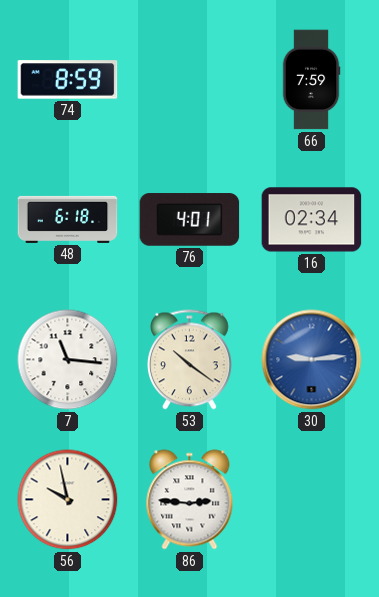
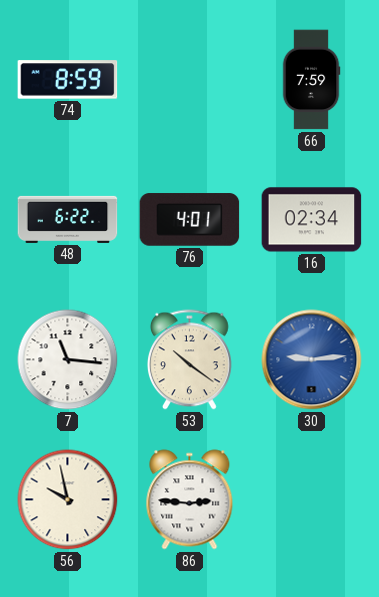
48: 6:18 -> 6:22 (68, 219)
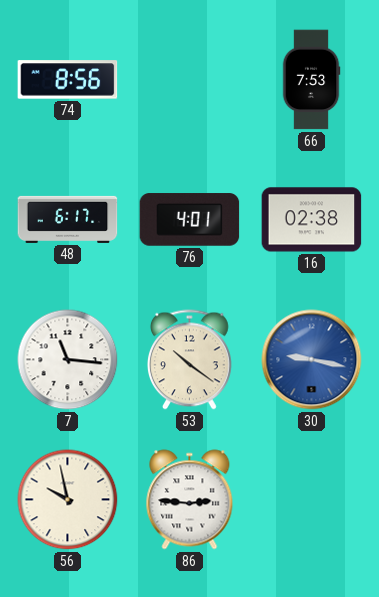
74: 8:59 -> 8:56 (68, 80)
66: 7:59 -> 7:53 (311, 80)
48: 6:22 -> 6:17 (68, 219)
16: 02:34 -> 02:38 (312, 220)
30: 9:14 -> 9:17 (312, 360)
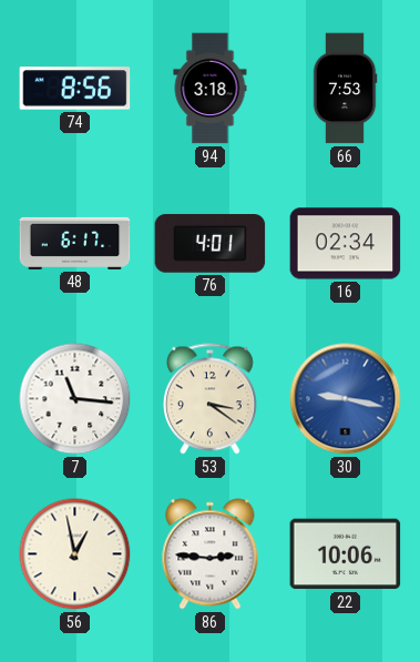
94: none -> 3:18 (211, 89)
16: 02:38 -> 02:34 (346, 244)
53: 10:21 -> 3:21 (211, 399)
56: 9:58 -> 12:58 (75, 554)
22: none -> 10:06 (346, 554)
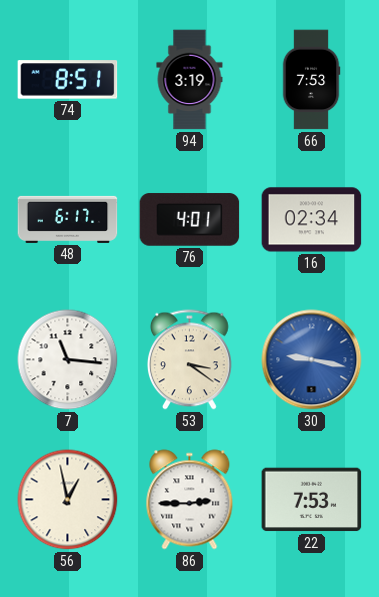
74: 8:56 -> 8:51 (68, 80)
94: 3:18 -> 3:19 (190, 80)
86: 2:46 -> 2:45 (190, 500)
22: 10:06 -> 7:53 (312, 500)
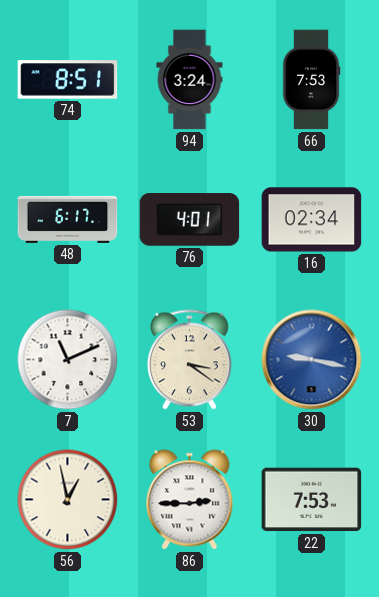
94: 3:19 -> 3:24 (190, 80)
7: 11:16 -> 11:11 (68, 360)
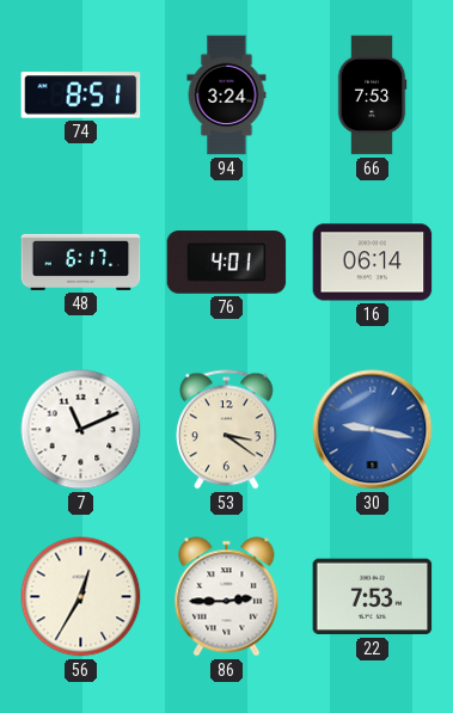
16: 02:34 -> 06:14 (373, 263)
56: 12:58 -> 12:35 (81, 597)
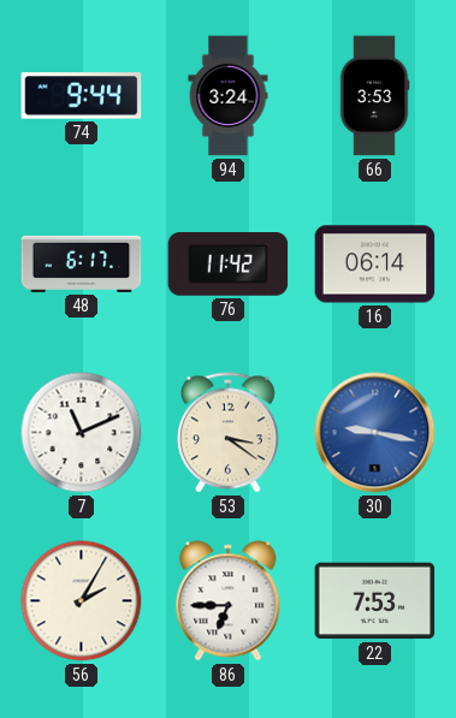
74: 8:51 -> 9:44 (82, 96)
66: 7:53 -> 3:53 (374, 96)
76: 4:01 -> 11:42 (229, 265)
56: 12:35 -> 2:05 (82, 601)
86: 2:45 -> 6:45 (229, 601)
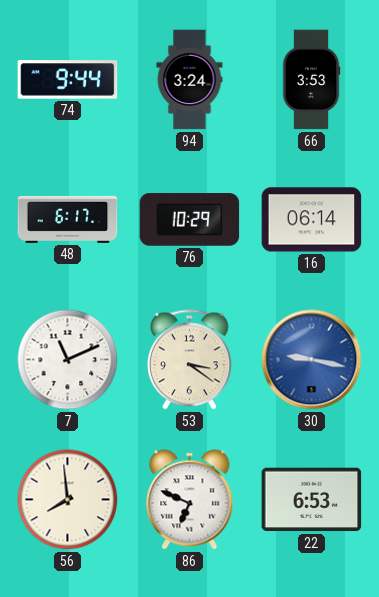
76: 11:42 -> 10:29 (190, 220)
56: 2:05 -> 7:59 (68, 500)
86: 6:45 -> 6:49 (190, 500)
22: 7:53 -> 6:53 (312, 500)
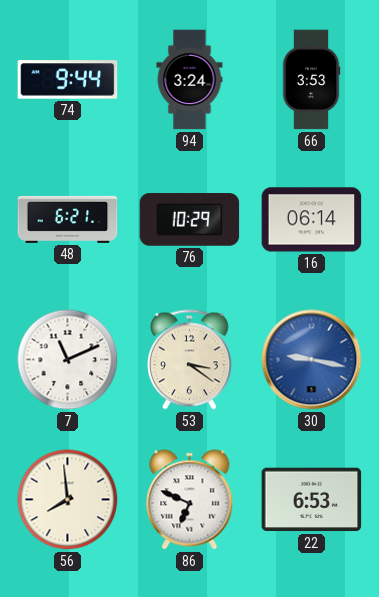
48: 6:17 -> 6:21 (68, 219)
